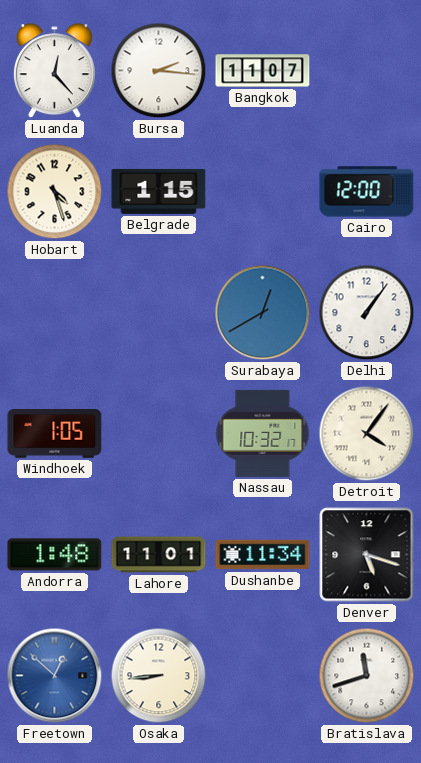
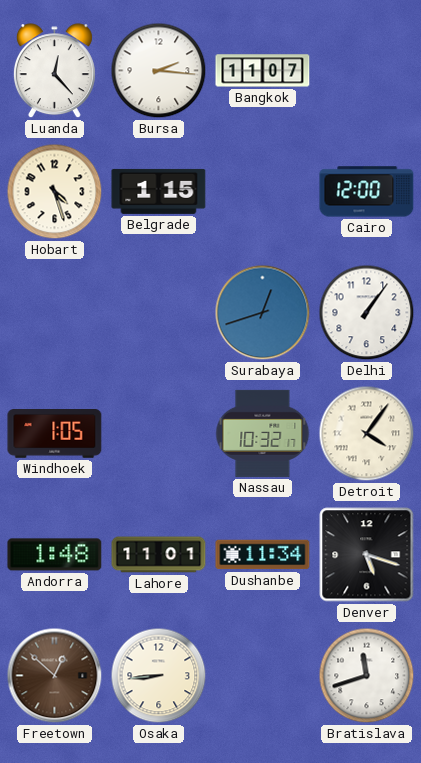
Surabaya: 12:40 -> 12:42 (263, 313)
Freetown dial: blue -> brown (55, 676)
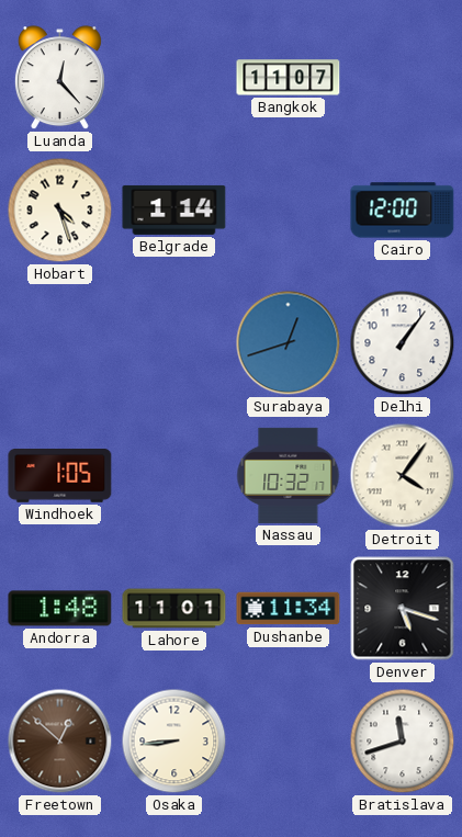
Bursa: 2:16 -> none (159, 71)
Belgrade: 1:15 -> 1:14 (174, 210)
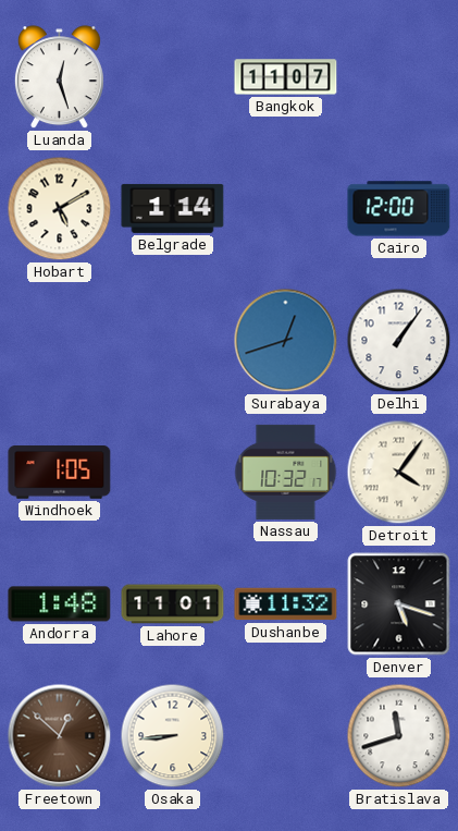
Luanda: 12:23 -> 12:27 (59, 77)
Hobart: 4:27 -> 5:10 (60, 209)
Dushanbe: 11:34 -> 11:32 (286, 604)
